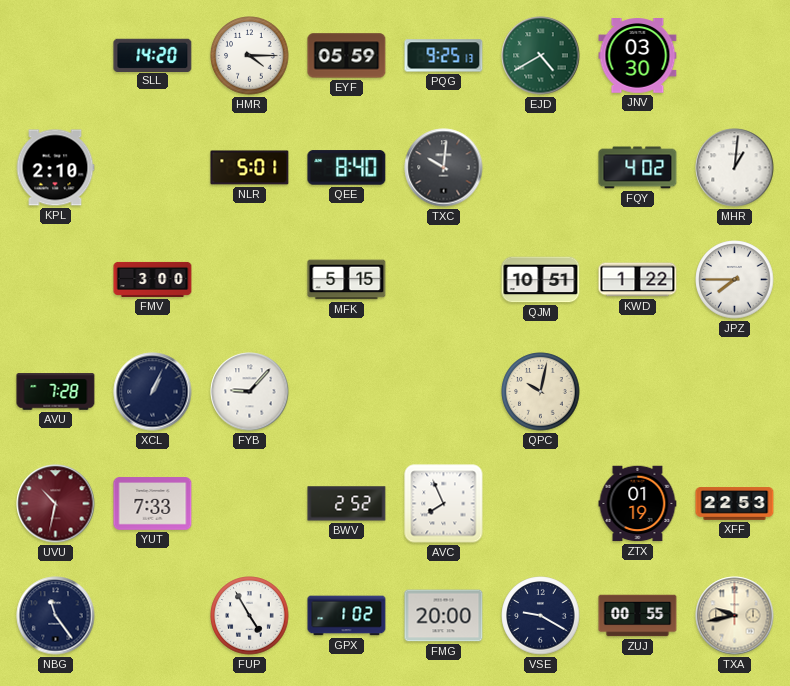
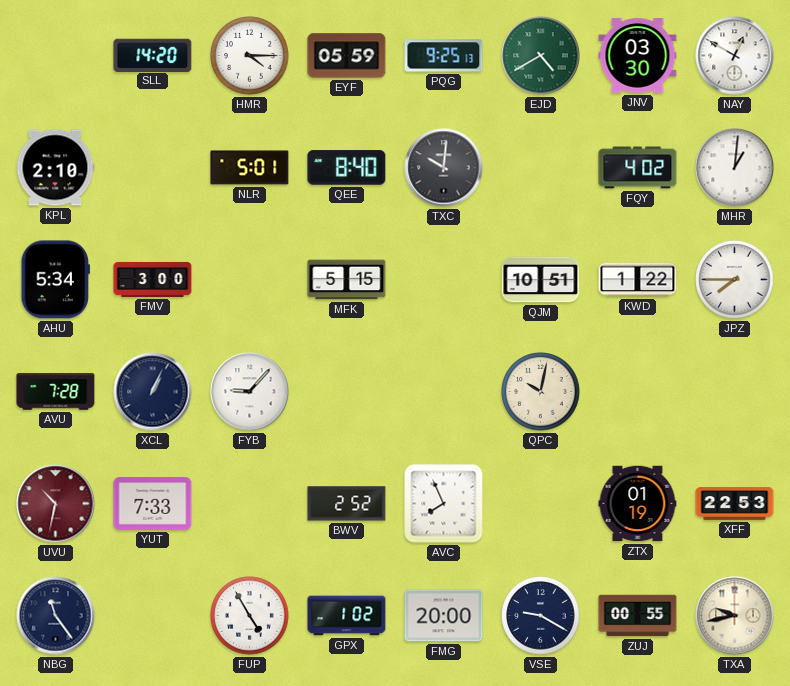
NAY: none -> 12:50 (735, 56)
AHU: none -> 5:34 (55, 280)
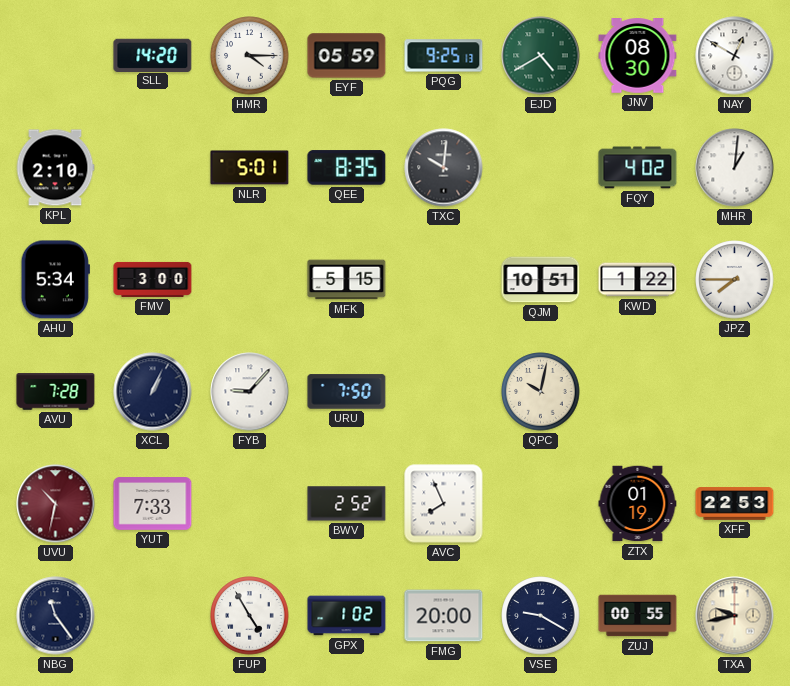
JNV: 03:30 -> 08:30 (638, 56)
QEE: 8:40 -> 8:35 (347, 168)
URU: none -> 7:50 (347, 392)
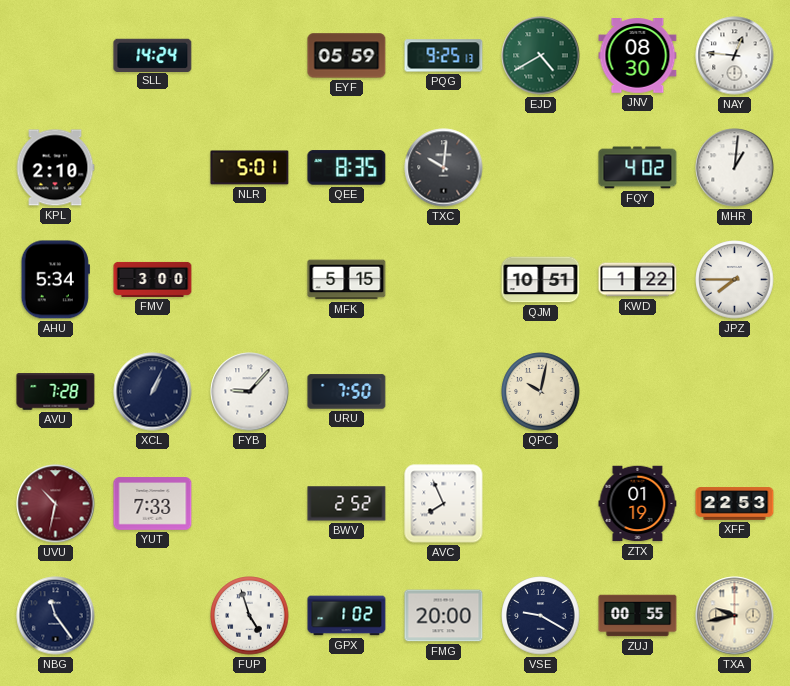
SLL: 14:20 -> 14:24 (153, 55)
HMR: 4:15 -> none (250, 56)
NAY: 12:50 -> 12:46 (735, 56)
FUP: 4:55 -> 4:57 (250, 616)
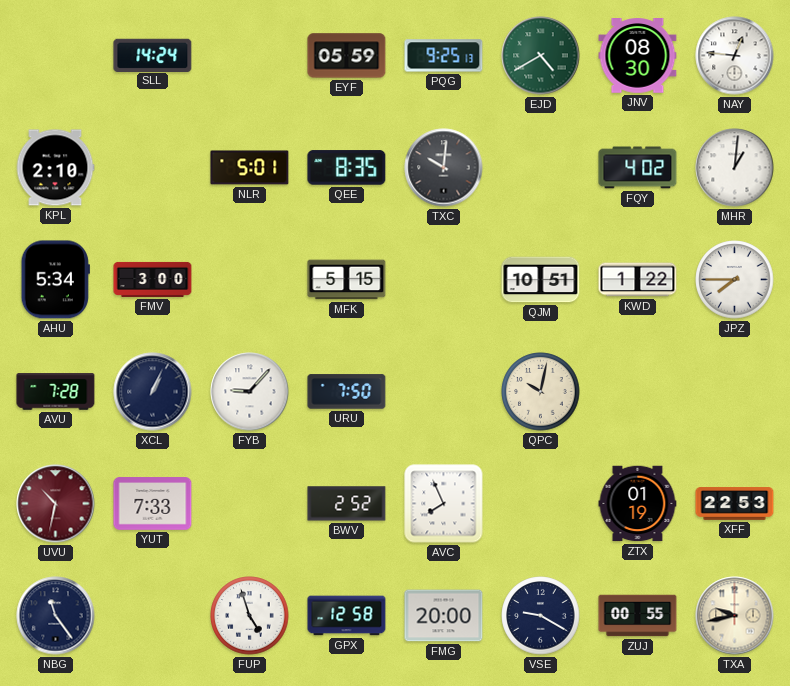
GPX: 1:02 -> 12:58 (347, 616)
